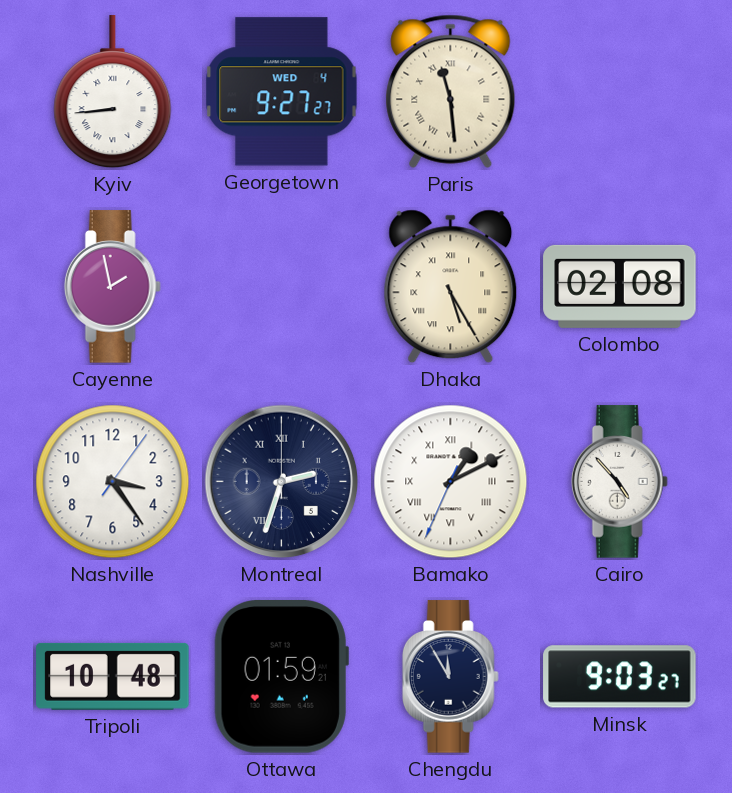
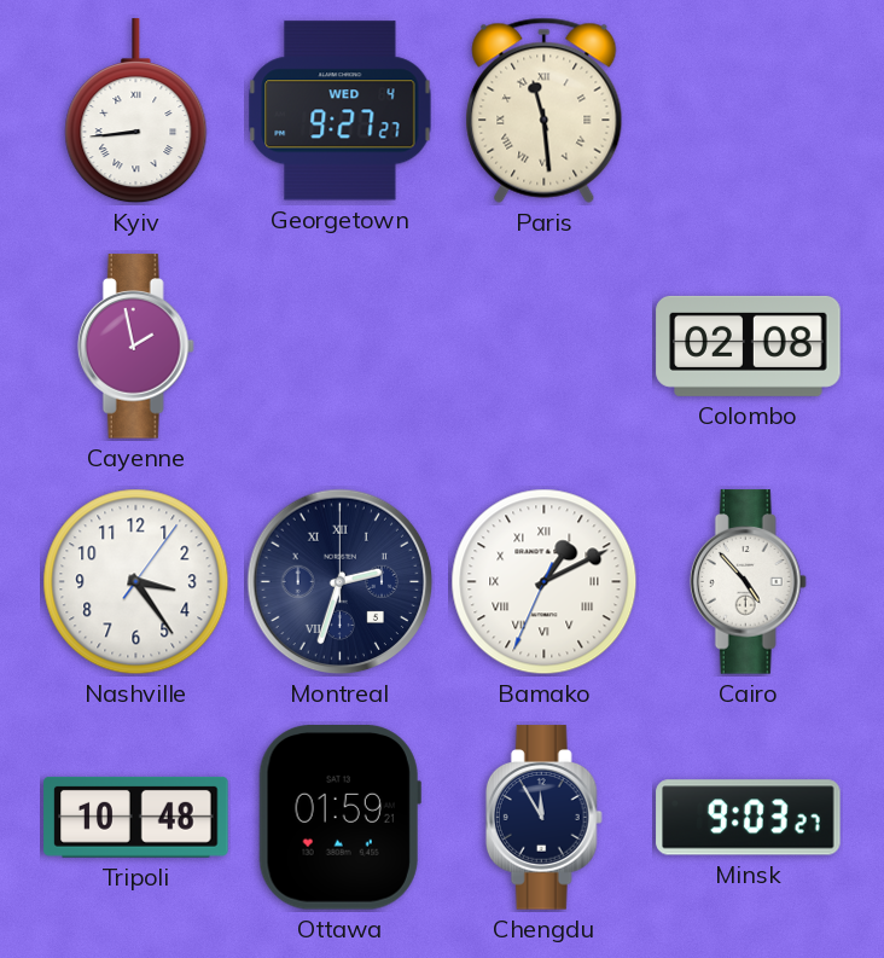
Dhaka: 5:25 -> none (451, 287)
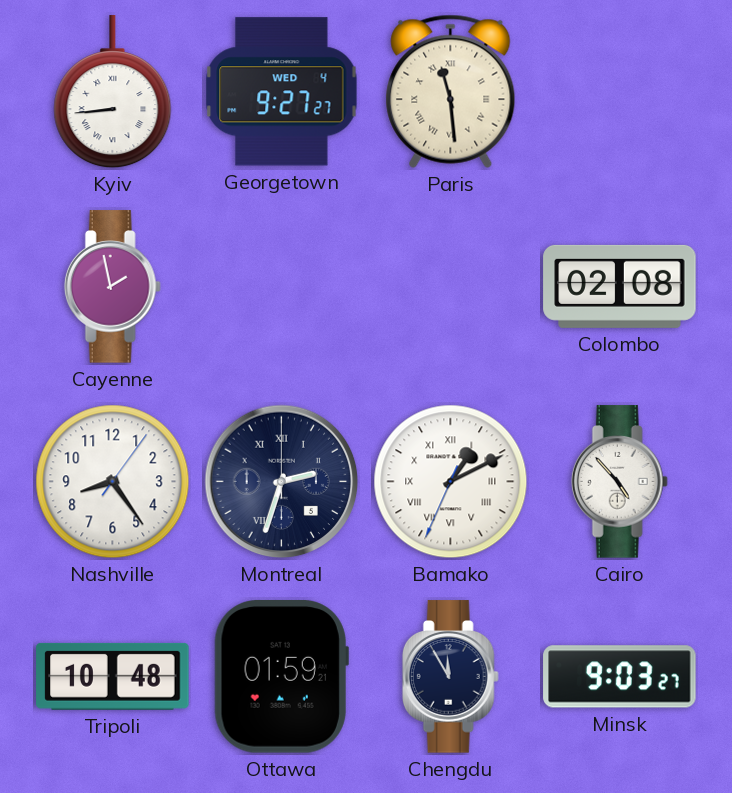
Nashville: 3:24 -> 8:24 (113, 482)
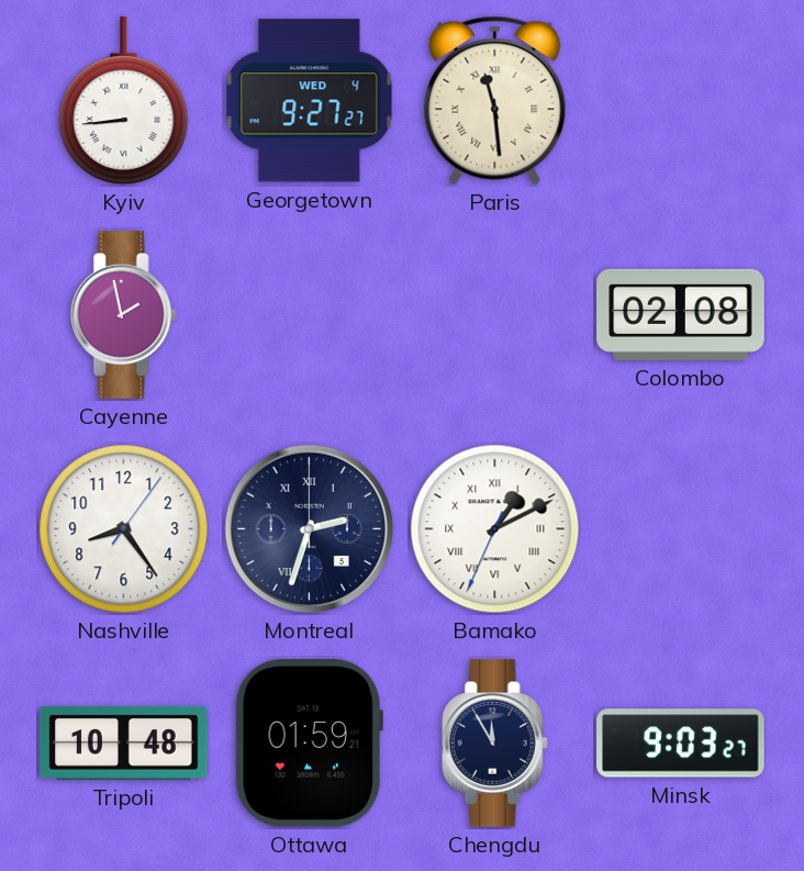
Cairo: 4:53 -> none (619, 482)
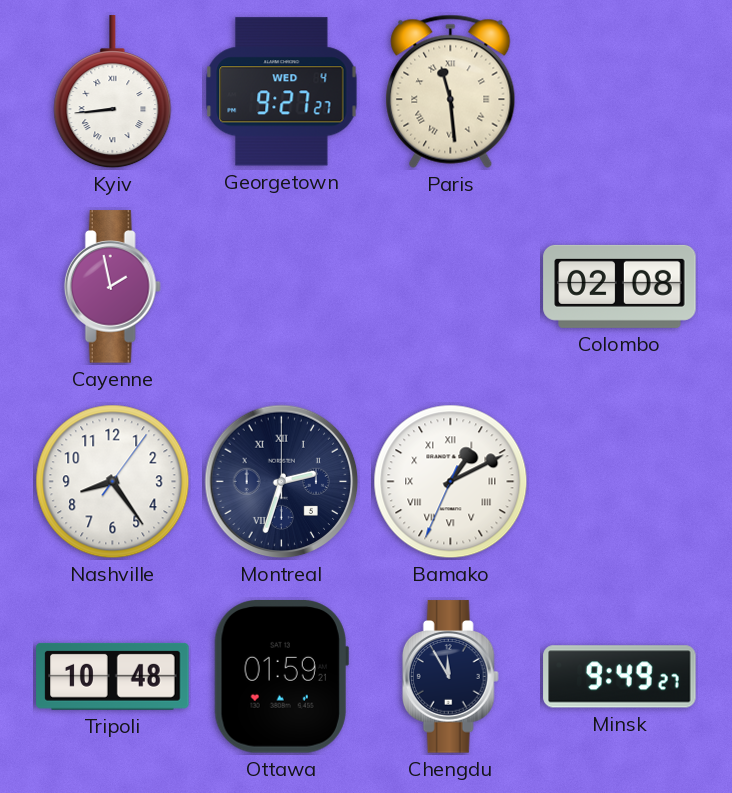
Minsk: 9:03 -> 9:49 (620, 677)
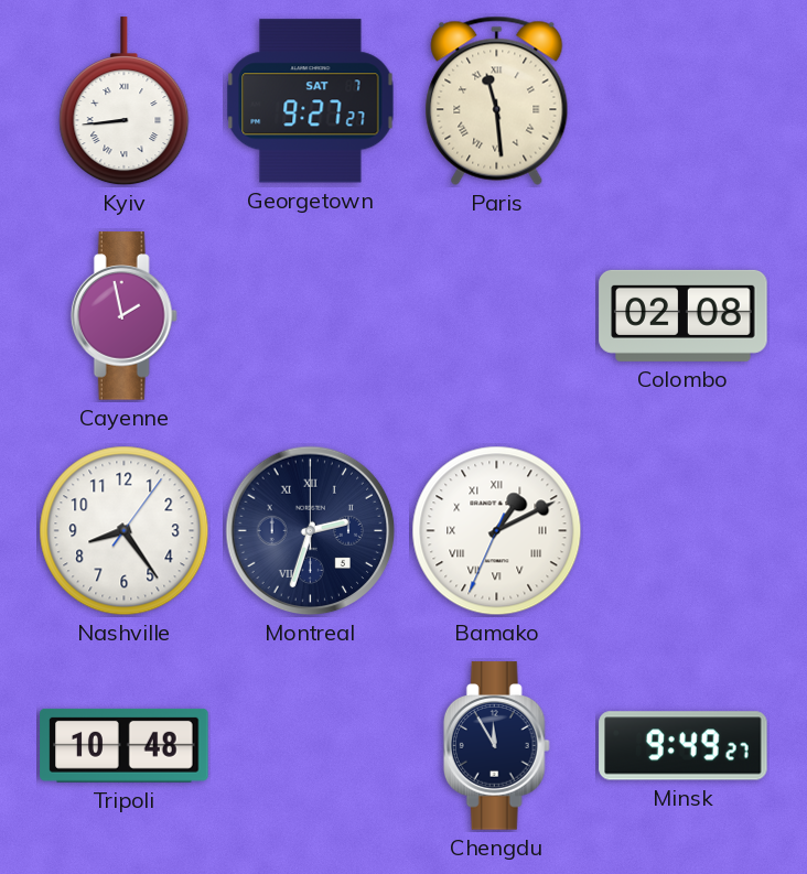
Georgetown date: WED 4 -> SAT 7 (311, 101)
Ottawa: 01:59 -> none (281, 677)
